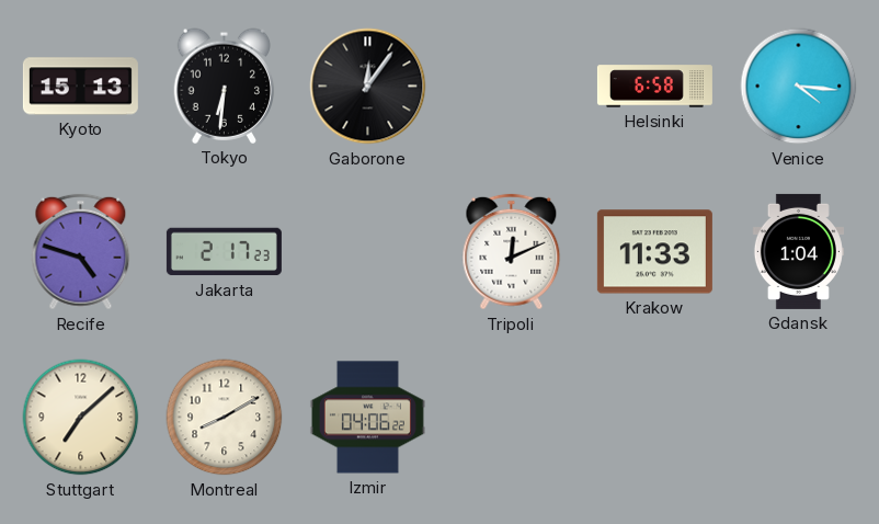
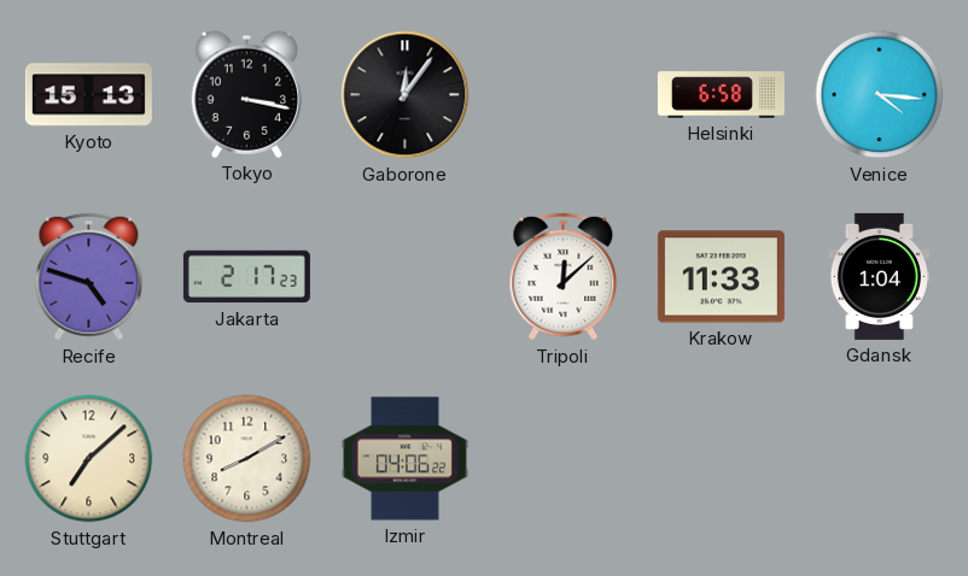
Tokyo: 6:31 -> 3:17 (247, 94)
Tripoli: 12:11 -> 12:08 (564, 277)
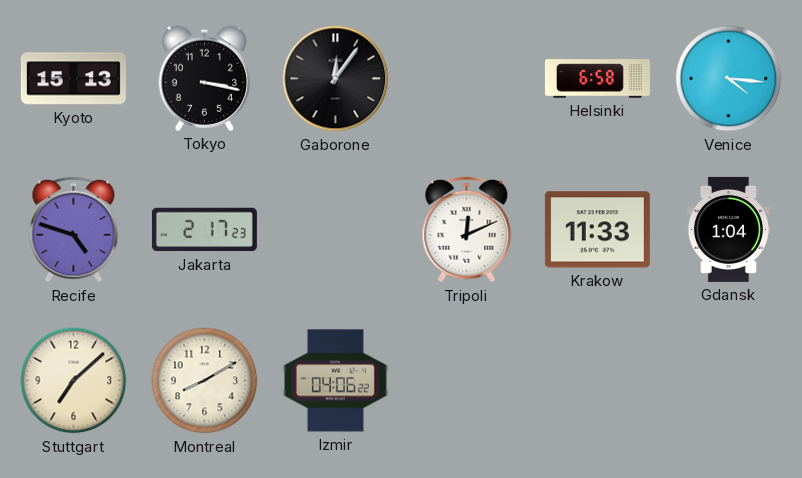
Tripoli: 12:08 -> 12:11 (467, 230)
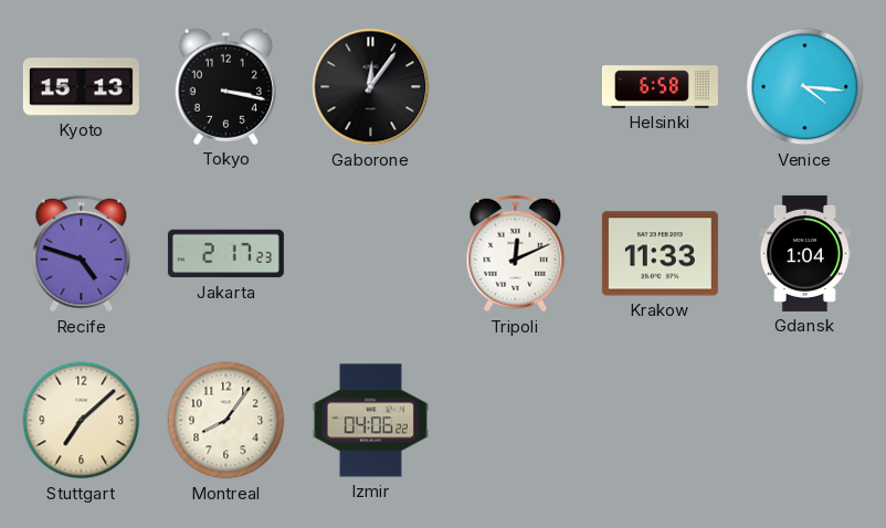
Montreal: 8:10 -> 8:06 (226, 421)
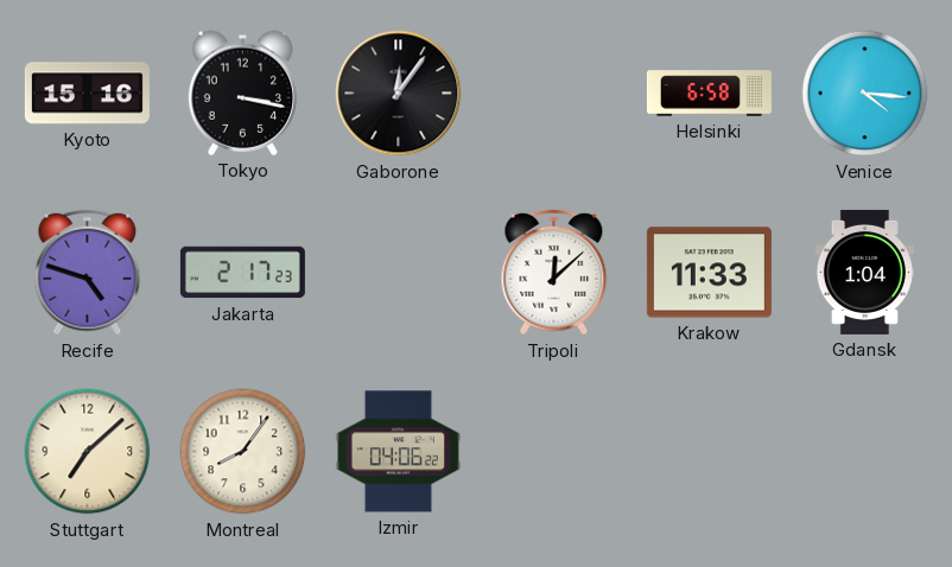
Kyoto: 15:13 -> 15:16 (87, 94)
Tripoli: 12:11 -> 12:08 (554, 273)
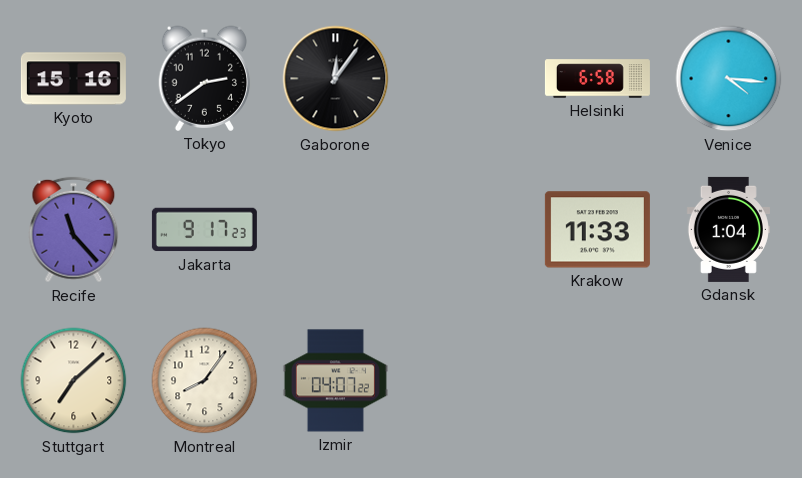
Tokyo: 3:17 -> 2:39 (205, 78)
Recife: 4:48 -> 11:23 (74, 230)
Jakarta: 2:17 -> 9:17 (204, 230)
Tripoli: 12:08 -> none (554, 273)
Izmir: 04:06 -> 04:07 (335, 381)
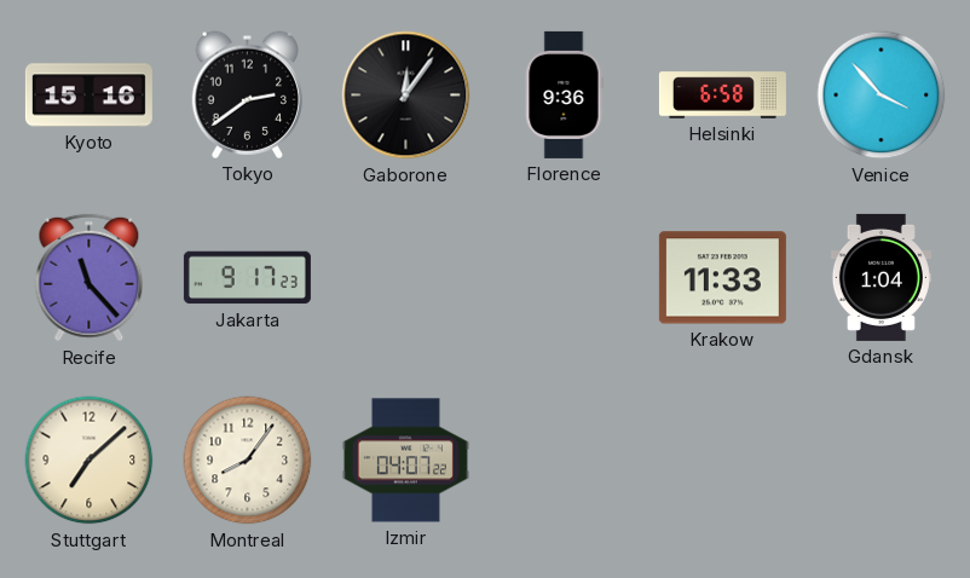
Florence: none -> 9:36 (564, 94)
Venice: 4:16 -> 3:53 (882, 96)
